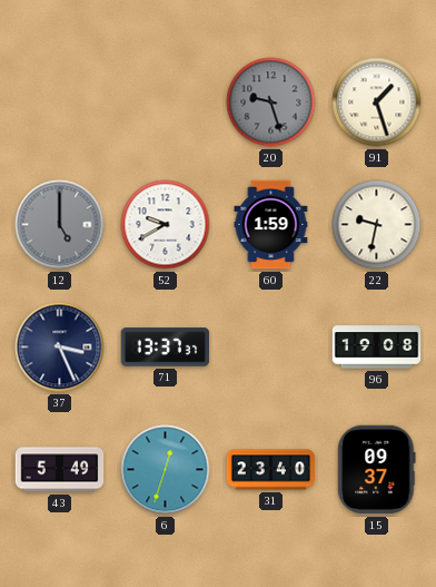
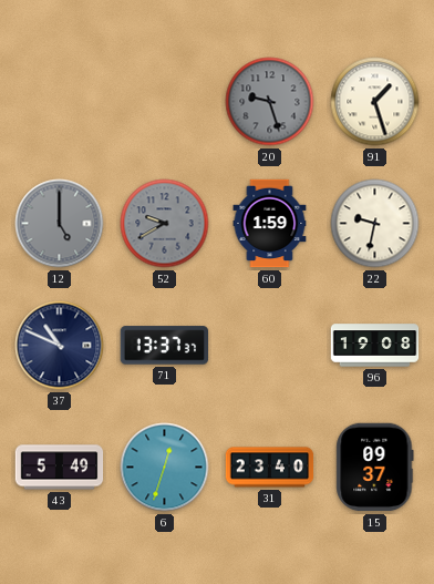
52 dial: white -> grey (165, 224)
37: 3:26 -> 10:49 (60, 346)
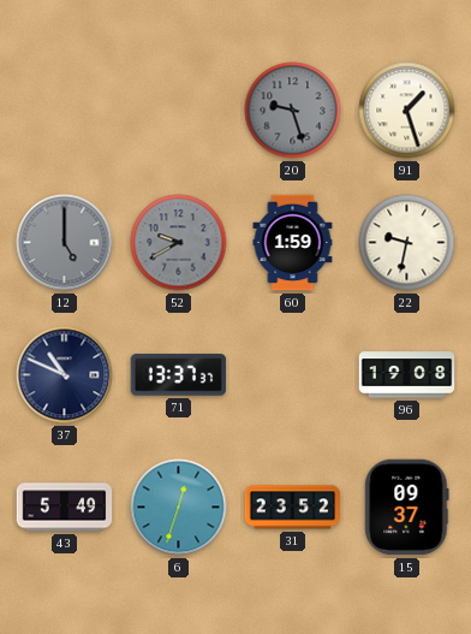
31: 23:40 -> 23:52 (293, 508)
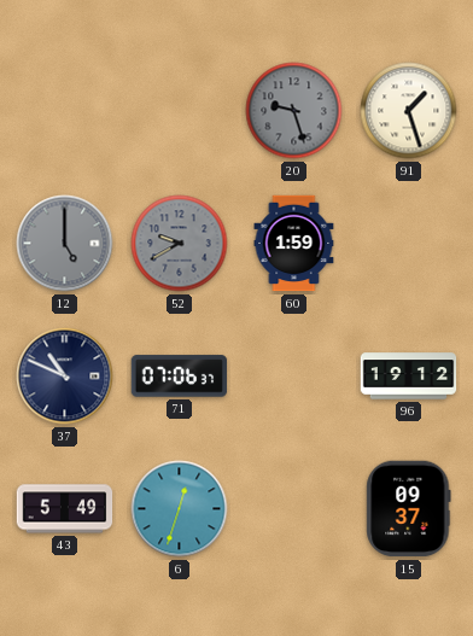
22: 9:32 -> none (407, 243)
71: 13:37 -> 07:06 (180, 377)
96: 19:08 -> 19:12 (409, 377)
31: 23:52 -> none (293, 508)
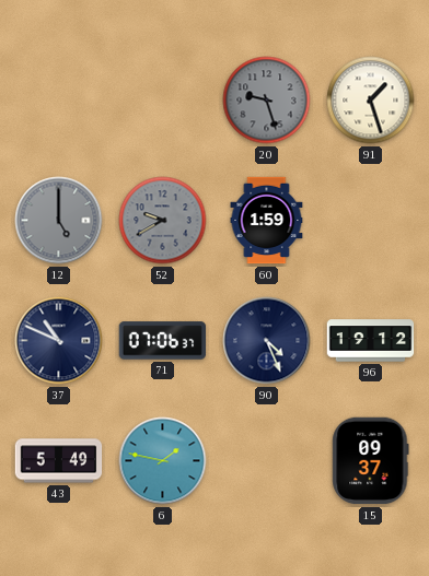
90: none -> 4:26 (267, 341)
6: 12:33 -> 1:47 (163, 461)
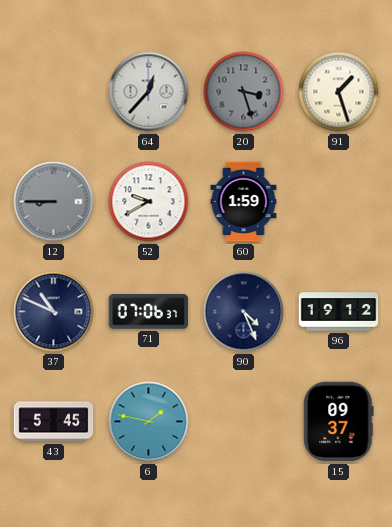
64: none -> 12:37 (149, 92)
20: 9:27 -> 3:27 (244, 92)
12: 5:00 -> 8:45 (54, 202)
52 dial: grey -> white (149, 202)
43: 5:49 -> 5:45 (54, 422)
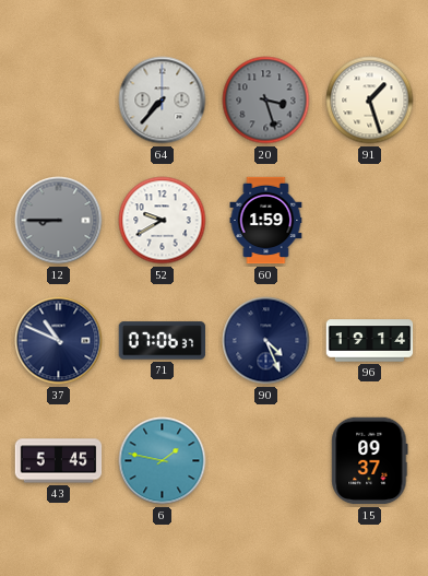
64: 12:37 -> 7:37 (163, 101)
96: 19:12 -> 19:14 (370, 341)
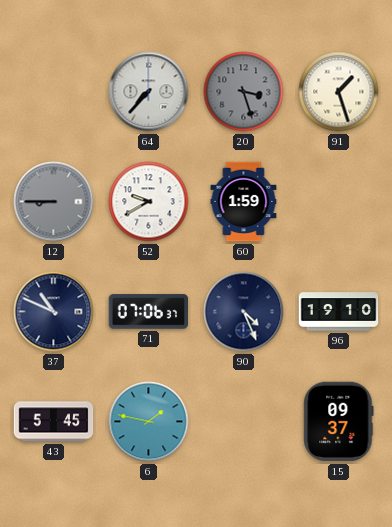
96: 19:14 -> 19:10 (339, 312)
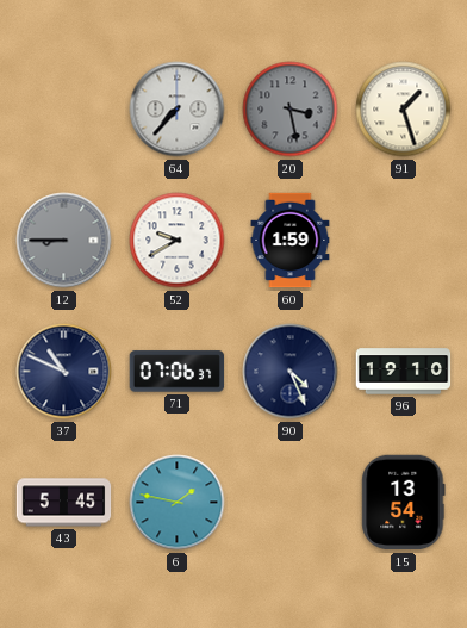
20: 3:27 -> 3:28 (291, 110)
15: 09:37 -> 13:54 (404, 503)
